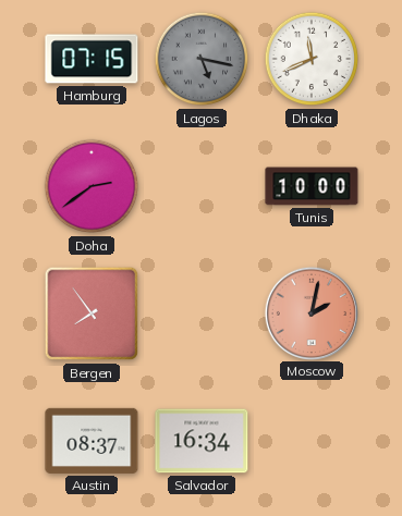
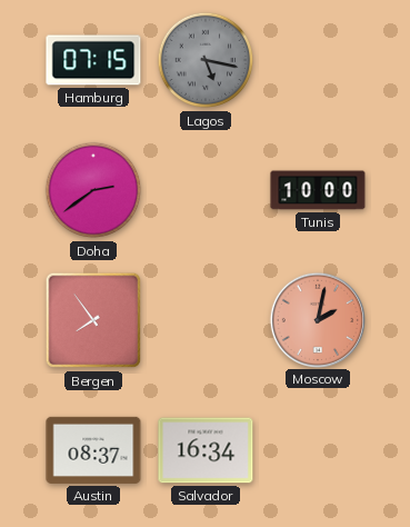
Dhaka: 11:41 -> none (312, 59)
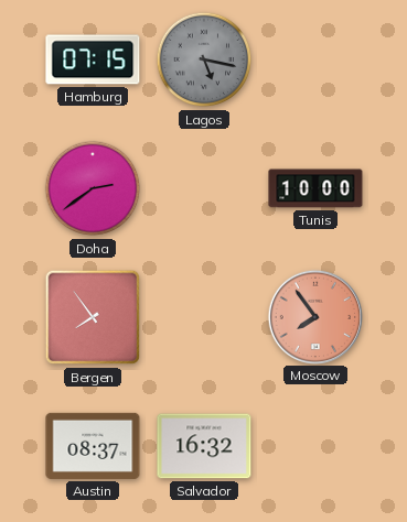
Moscow: 2:02 -> 7:54 (314, 316)
Salvador: 16:34 -> 16:32 (204, 446)
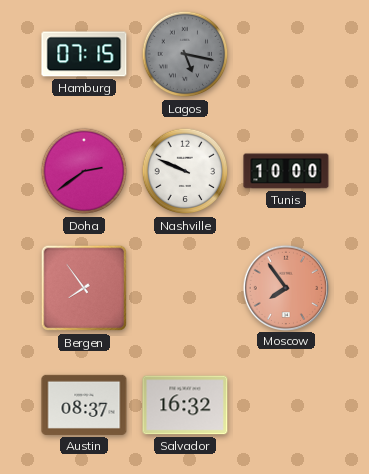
Nashville: none -> 9:49 (185, 171)
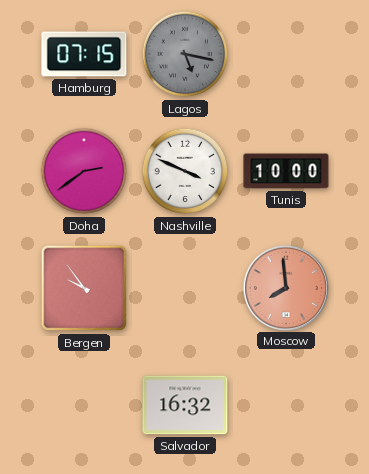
Nashville: 9:49 -> 3:49 (185, 171)
Bergen: 7:54 -> 9:54 (84, 288)
Moscow: 7:54 -> 7:59 (285, 287)
Austin: 08:37 -> none (84, 405)
